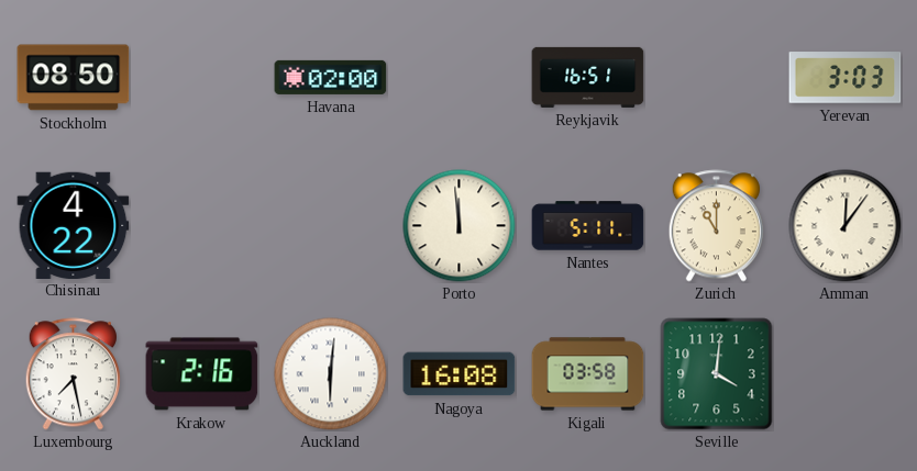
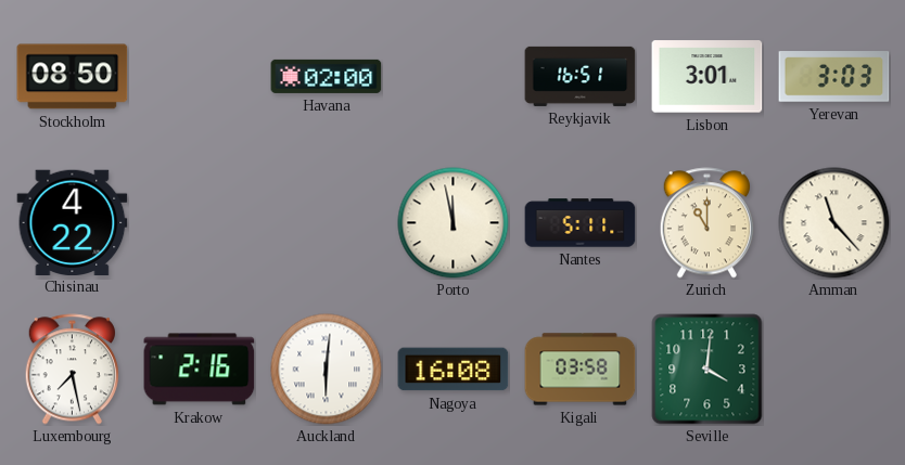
Lisbon: none -> 3:01 (708, 77)
Porto: 11:59 -> 11:58 (454, 223)
Amman: 12:06 -> 11:23 (834, 223)
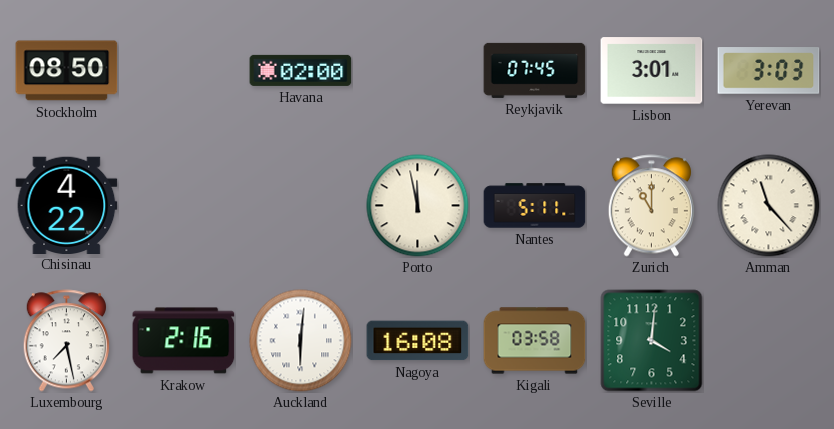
Reykjavik: 16:51 -> 07:45 (535, 70)
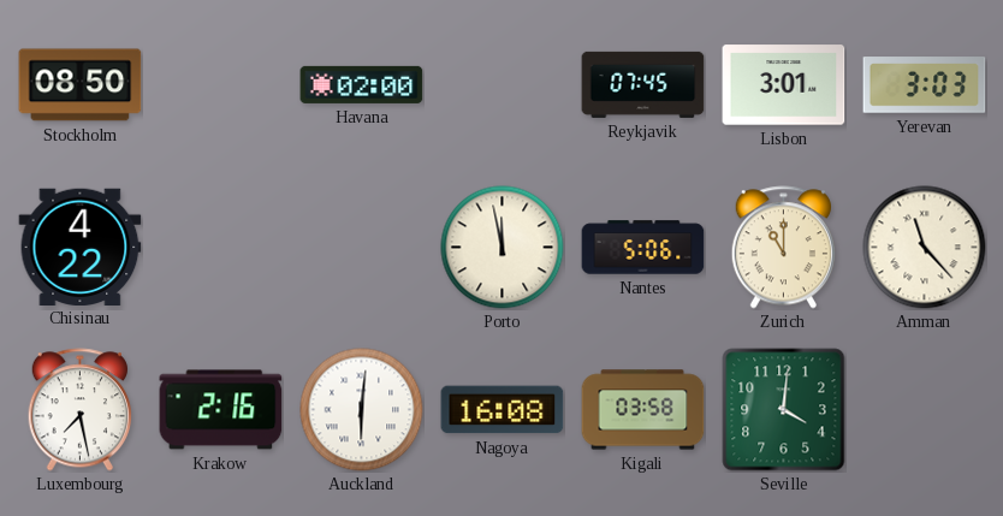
Nantes: 5:11 -> 5:06 (643, 248)
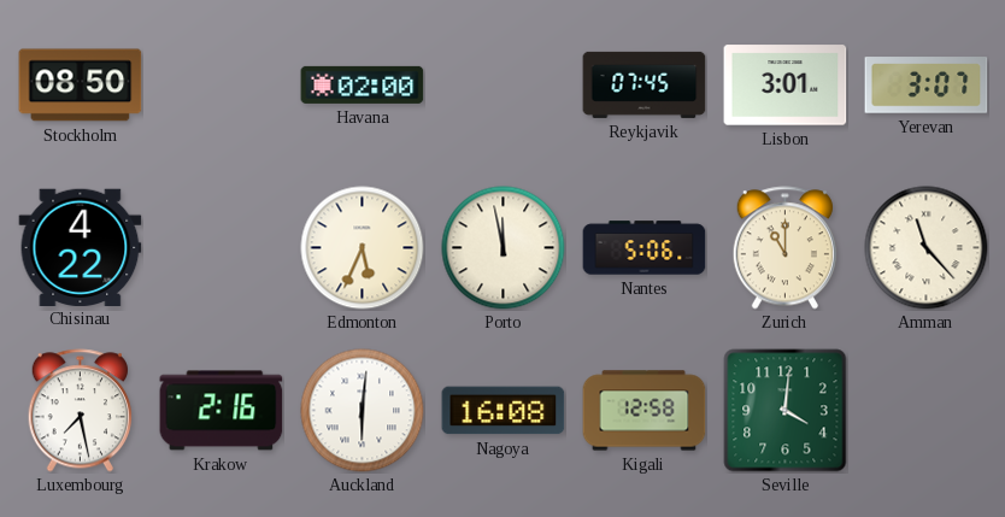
Yerevan: 3:03 -> 3:07 (927, 86)
Edmonton: none -> 5:34 (363, 248)
Kigali: 03:58 -> 12:58 (645, 411)
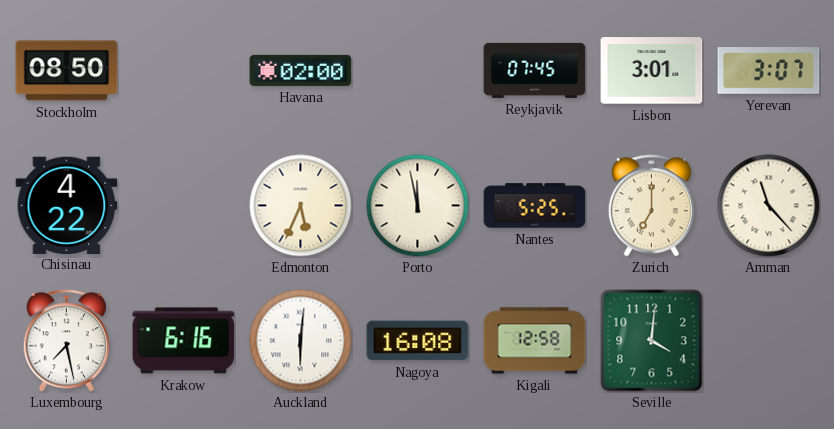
Nantes: 5:06 -> 5:25 (535, 206)
Zurich: 11:00 -> 7:00 (651, 206)
Krakow: 2:16 -> 6:16 (184, 341)
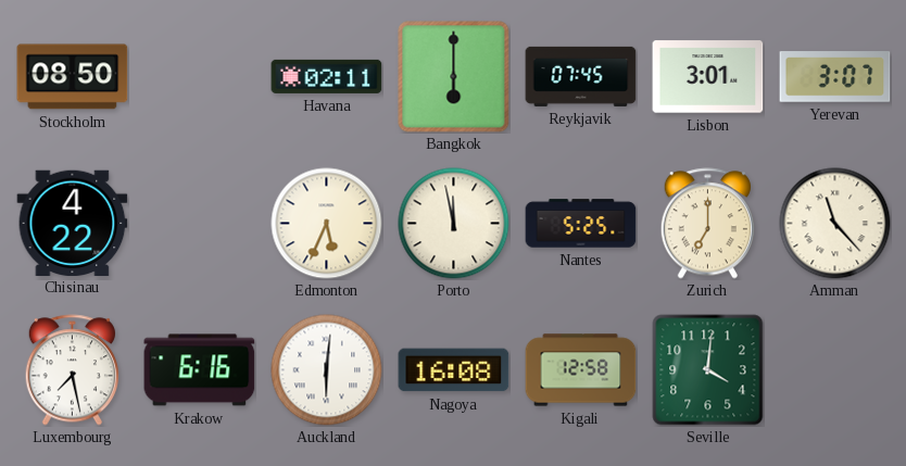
Havana: 02:00 -> 02:11 (327, 76)
Bangkok: none -> 6:00 (454, 77)
